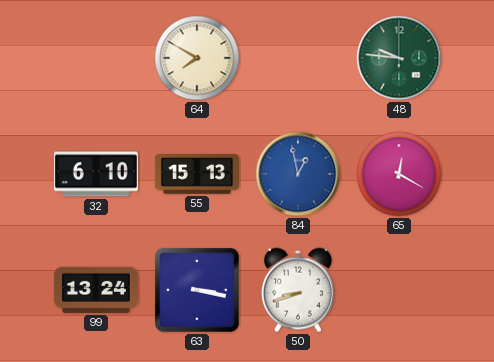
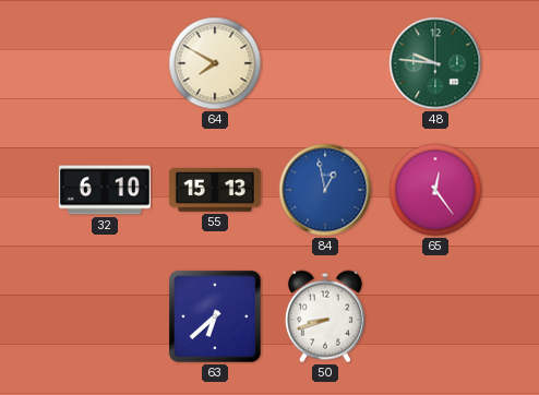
65: 12:20 -> 12:24 (435, 190)
99: 13:24 -> none (96, 290)
63: 3:17 -> 6:38 (215, 316)
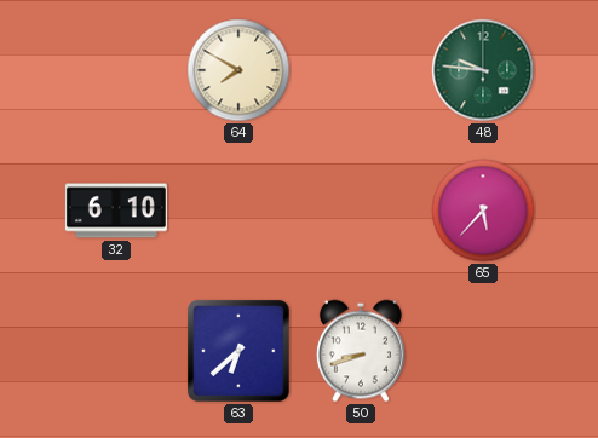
55: 15:13 -> none (215, 190)
84: 12:58 -> none (325, 190)
65: 12:24 -> 5:37 (483, 211)
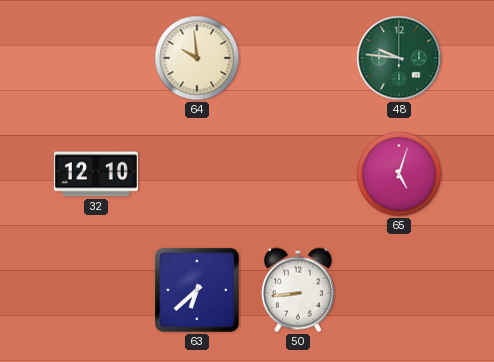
64: 7:50 -> 9:59 (197, 58)
32: 6:10 -> 12:10 (96, 174)
65: 5:37 -> 5:03 (399, 174)
50: 8:42 -> 8:44 (298, 290)
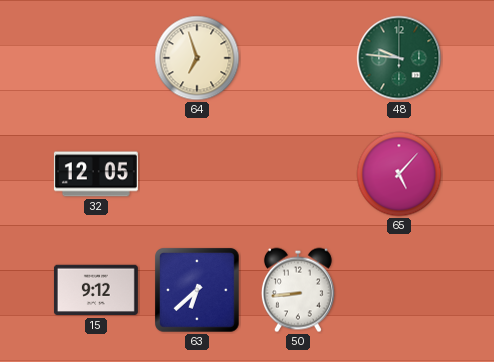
64: 9:59 -> 6:57 (197, 58)
32: 12:10 -> 12:05 (96, 174)
65: 5:03 -> 5:07 (399, 174)
15: none -> 9:12 (96, 290)
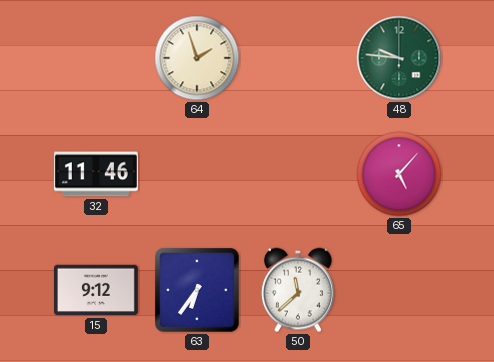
64: 6:57 -> 1:57 (197, 58)
32: 12:05 -> 11:46 (96, 174)
63: 6:38 -> 6:36 (197, 290)
50: 8:44 -> 11:38 (298, 290)
